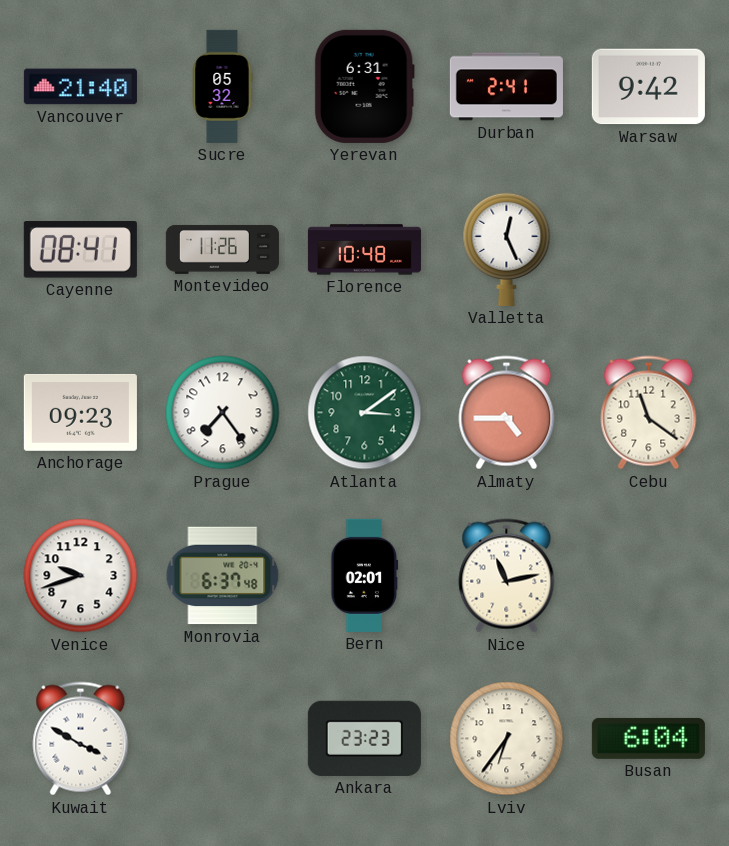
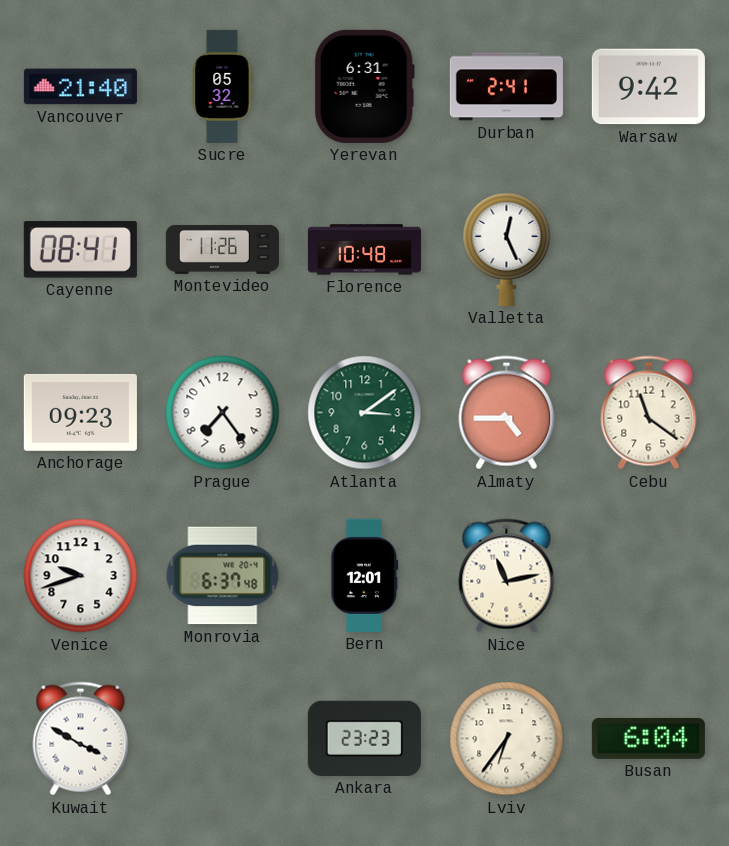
Bern: 02:01 -> 12:01 (365, 575)
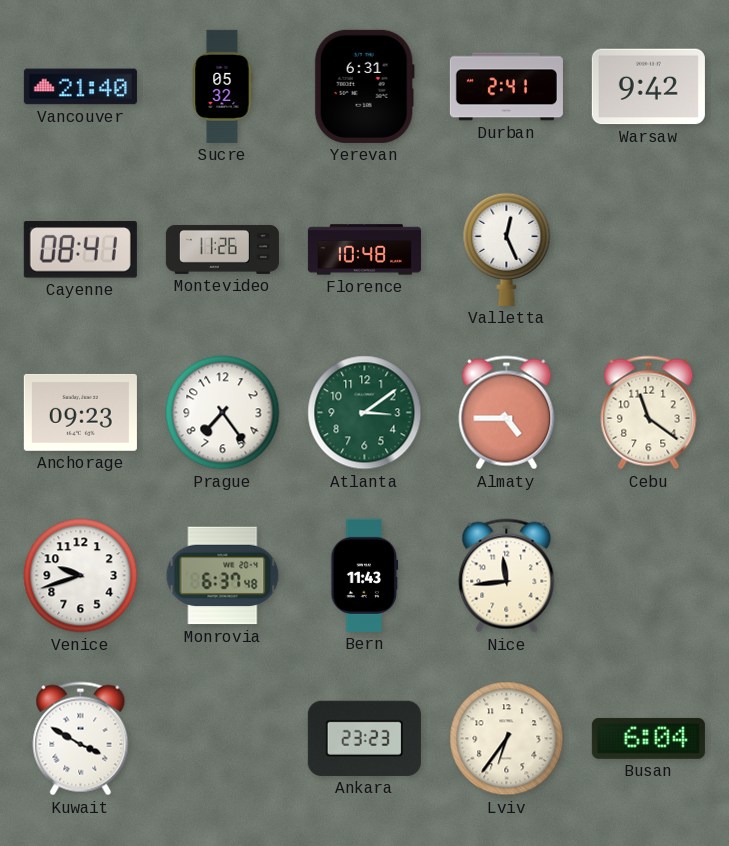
Bern: 12:01 -> 11:43 (365, 575)
Nice: 11:13 -> 11:44 (507, 576)
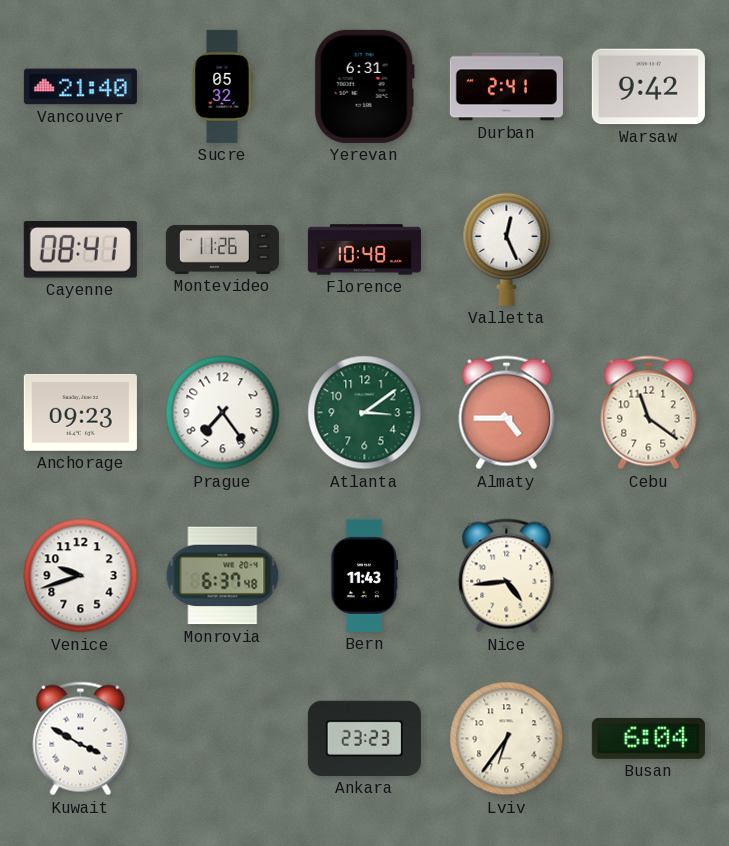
Nice: 11:44 -> 4:44 (507, 576)
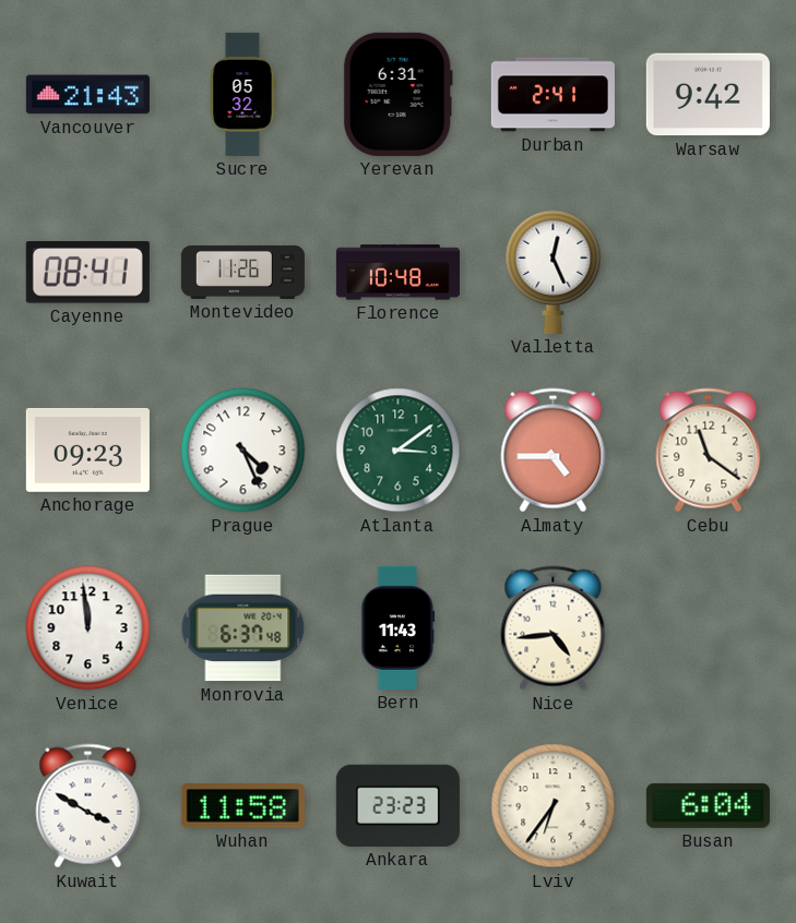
Vancouver: 21:40 -> 21:43 (87, 95)
Prague: 7:24 -> 4:26 (243, 451)
Venice: 9:42 -> 11:59 (88, 628)
Wuhan: none -> 11:58 (242, 806)
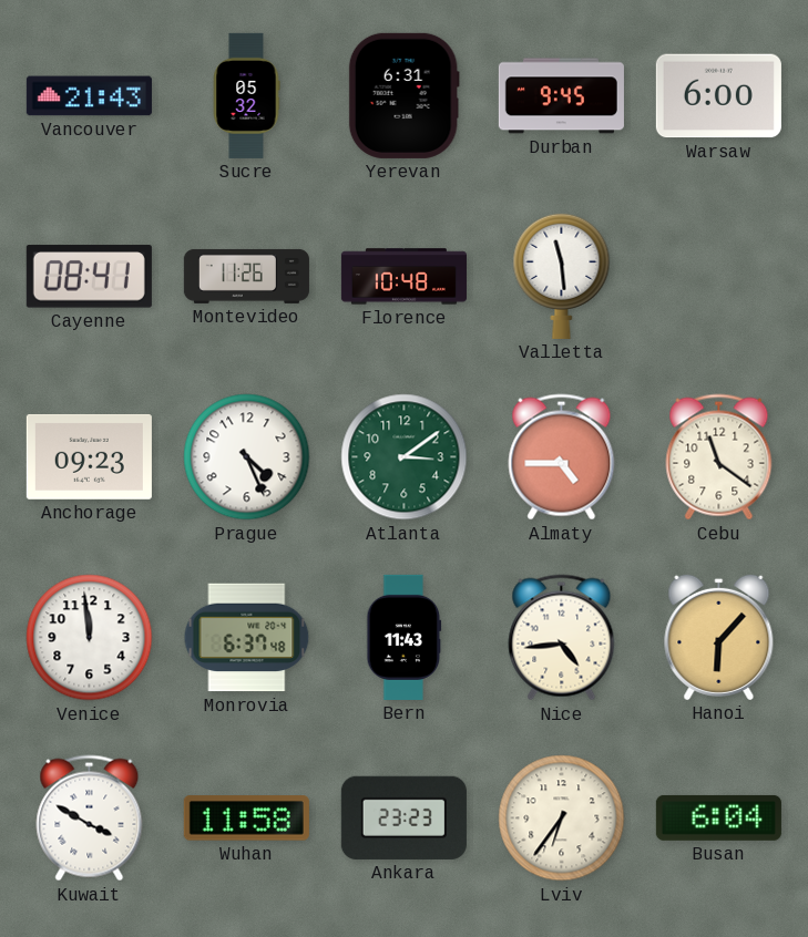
Durban: 2:41 -> 9:45 (561, 96)
Warsaw: 9:42 -> 6:00 (718, 96)
Valletta: 12:26 -> 11:29 (562, 276)
Hanoi: none -> 6:07 (719, 637)
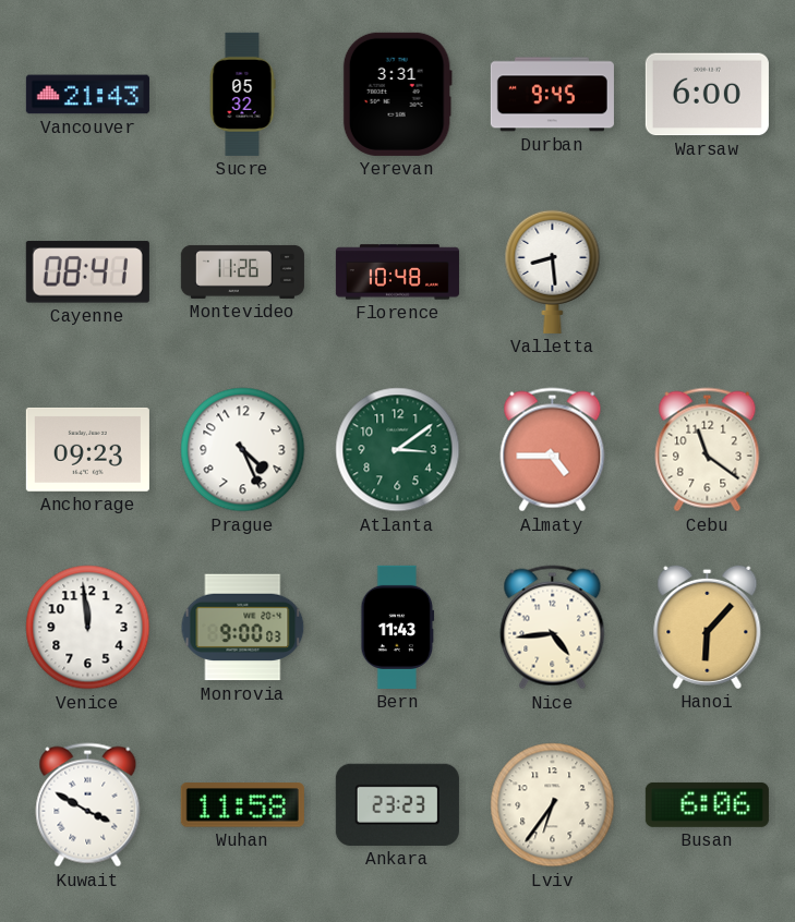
Yerevan: 6:31 -> 3:31 (397, 94)
Valletta: 11:29 -> 8:29 (553, 271)
Monrovia: 6:37 -> 9:00 (243, 628)
Busan: 6:04 -> 6:06 (707, 804)
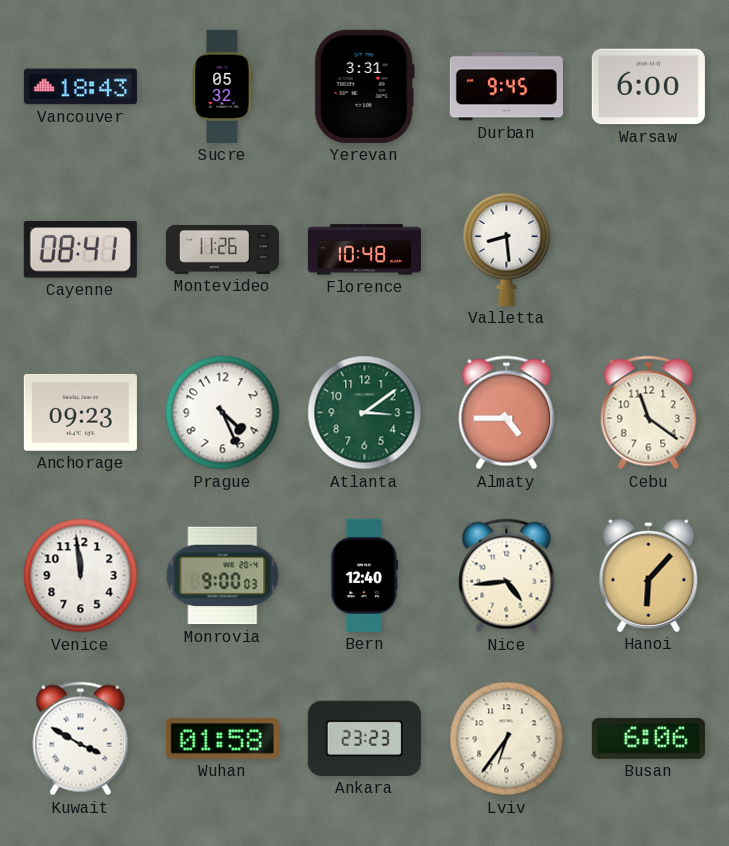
Vancouver: 21:43 -> 18:43 (80, 87)
Bern: 11:43 -> 12:40 (365, 575)
Wuhan: 11:58 -> 01:58 (222, 739)
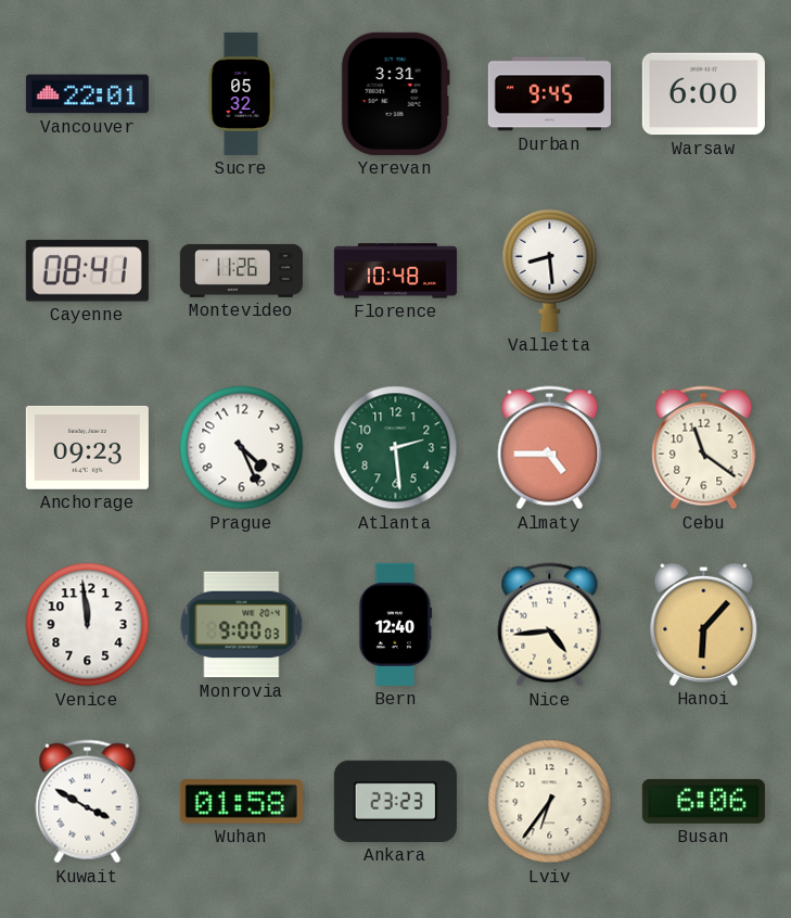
Vancouver: 18:43 -> 22:01 (87, 94)
Atlanta: 3:09 -> 2:29 (396, 448)
